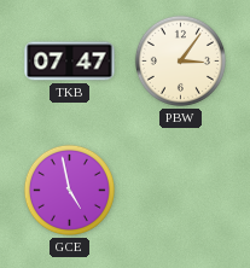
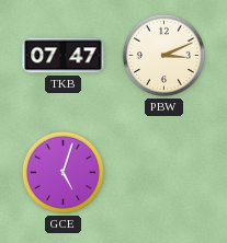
PBW: 3:06 -> 3:11 (163, 55)
GCE: 4:58 -> 5:03 (63, 172)
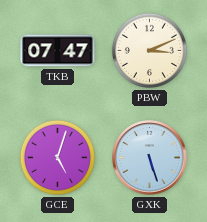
GXK: none -> 5:27 (150, 158)
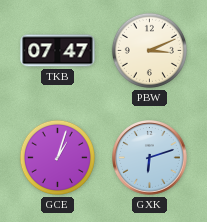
GCE: 5:03 -> 1:03 (57, 157)
GXK: 5:27 -> 6:12 (150, 158)
